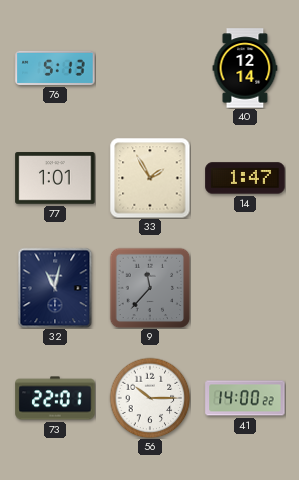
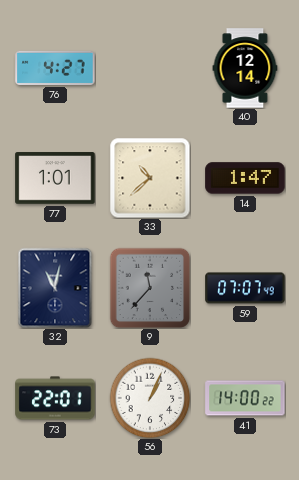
76: 5:13 -> 4:27 (55, 68)
33: 1:55 -> 10:38 (150, 178)
59: none -> 07:07 (245, 288)
56: 10:15 -> 1:04 (150, 398)
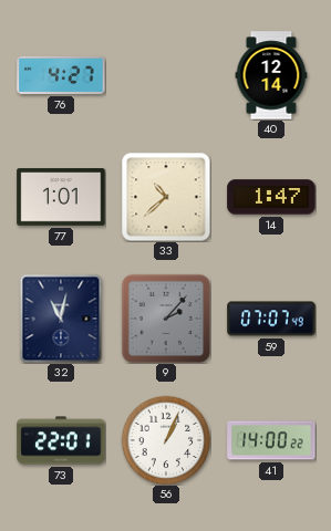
9: 11:37 -> 2:07 (166, 319)
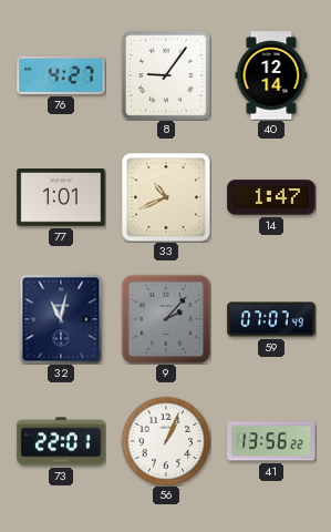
8: none -> 9:06 (166, 75)
33: 10:38 -> 10:41 (166, 197)
41: 14:00 -> 13:56 (271, 441)
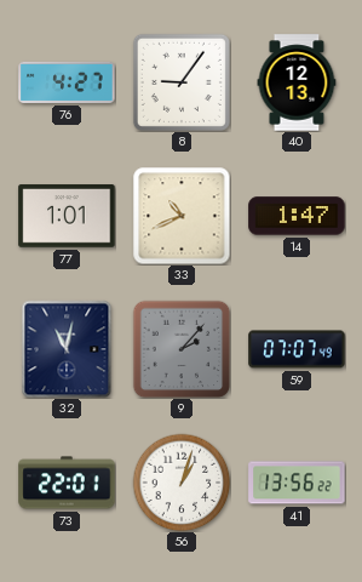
40: 12:14 -> 12:13 (297, 82)
56: 1:04 -> 1:03 (182, 483)
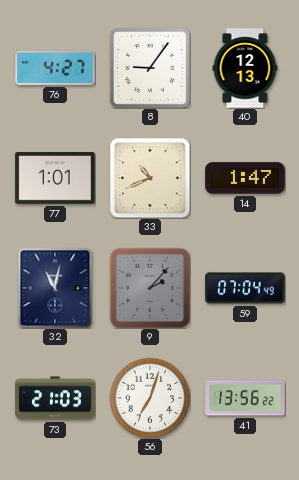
59: 07:07 -> 07:04 (245, 288)
73: 22:01 -> 21:03 (55, 398)
56: 1:03 -> 7:03 (150, 398)
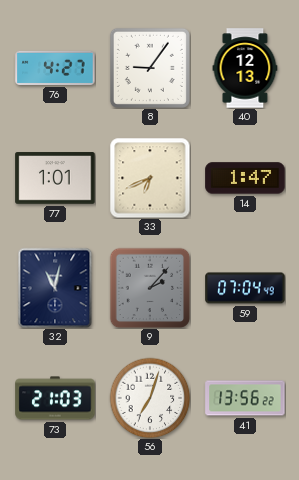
33: 10:41 -> 6:41 (150, 178)
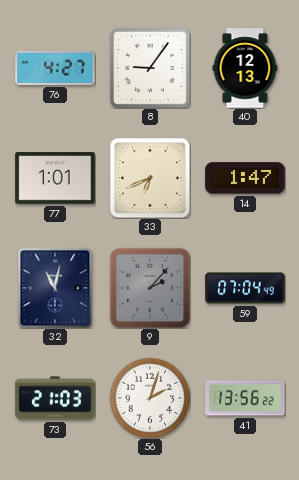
56: 7:03 -> 2:03 (150, 398)
